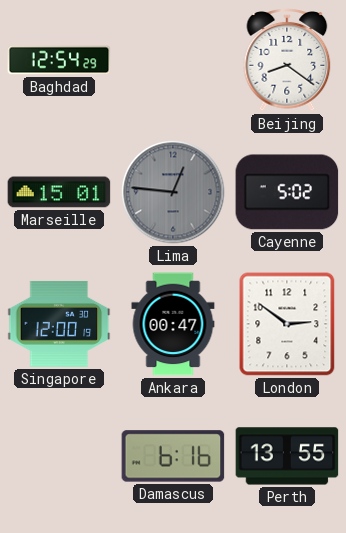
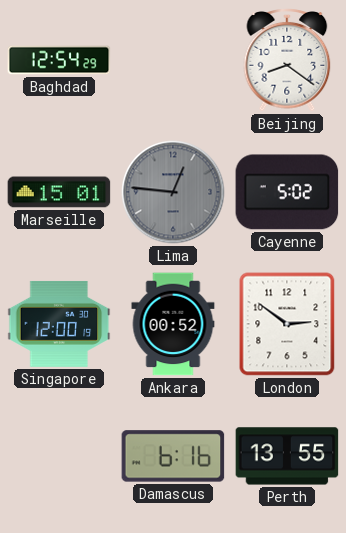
Ankara: 00:47 -> 00:52 (173, 324)
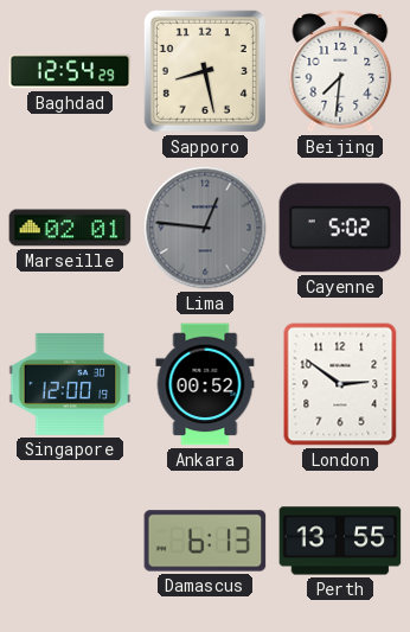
Sapporo: none -> 8:28 (205, 71)
Beijing: 8:21 -> 7:31 (340, 72)
Marseille: 15:01 -> 02:01 (70, 228)
Damascus: 6:16 -> 6:13 (205, 541)
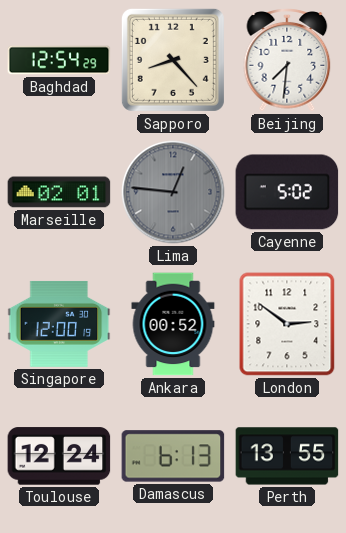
Sapporo: 8:28 -> 8:23 (173, 60)
Toulouse: none -> 12:24 (59, 456)
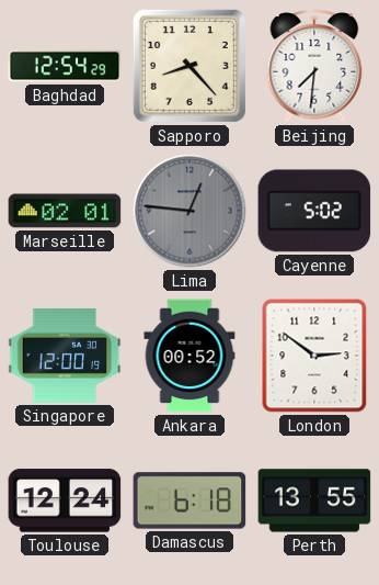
Damascus: 6:13 -> 6:18 (190, 500)
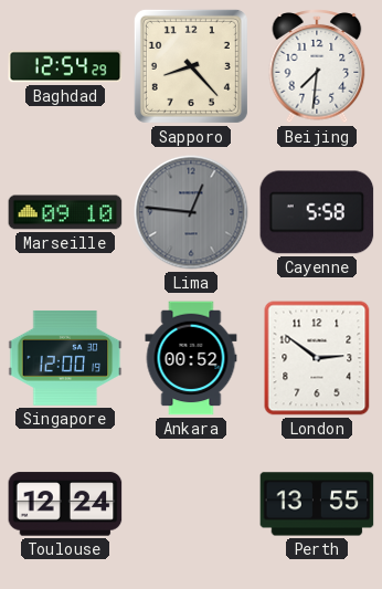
Marseille: 02:01 -> 09:10 (65, 212)
Cayenne: 5:02 -> 5:58 (317, 212)
Damascus: 6:18 -> none (190, 500)
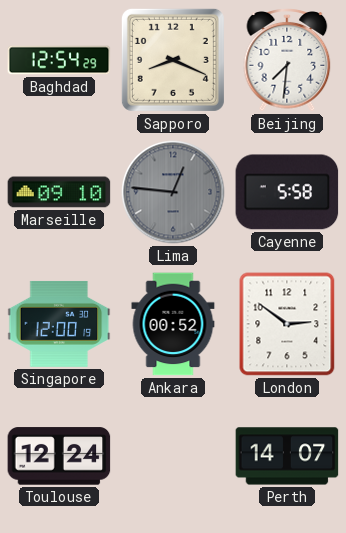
Sapporo: 8:23 -> 8:19 (173, 60)
Perth: 13:55 -> 14:07 (287, 456)
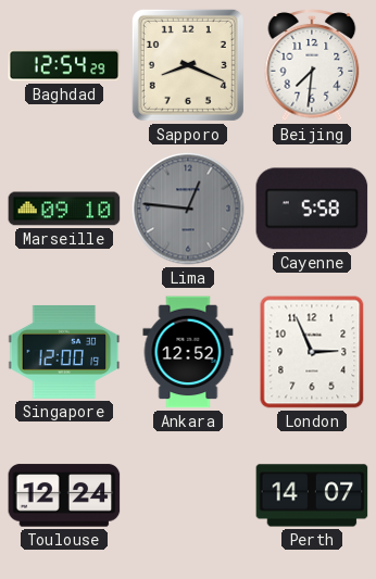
Ankara: 00:52 -> 12:52 (188, 352)
London: 2:51 -> 2:56 (312, 352)
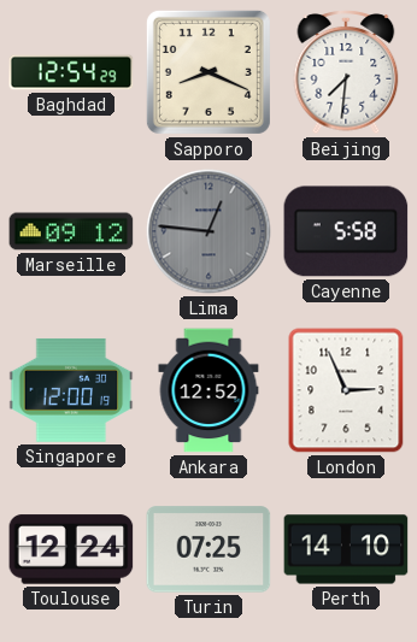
Marseille: 09:10 -> 09:12 (71, 231)
Turin: none -> 07:25 (208, 549)
Perth: 14:07 -> 14:10 (346, 549)
